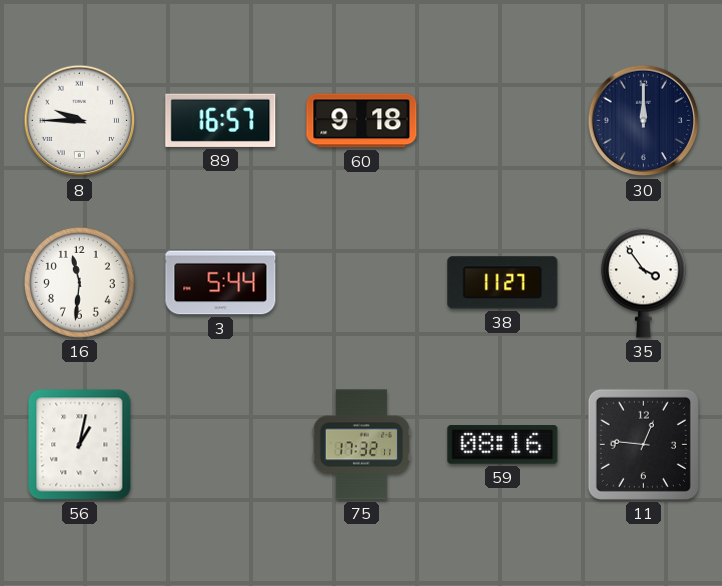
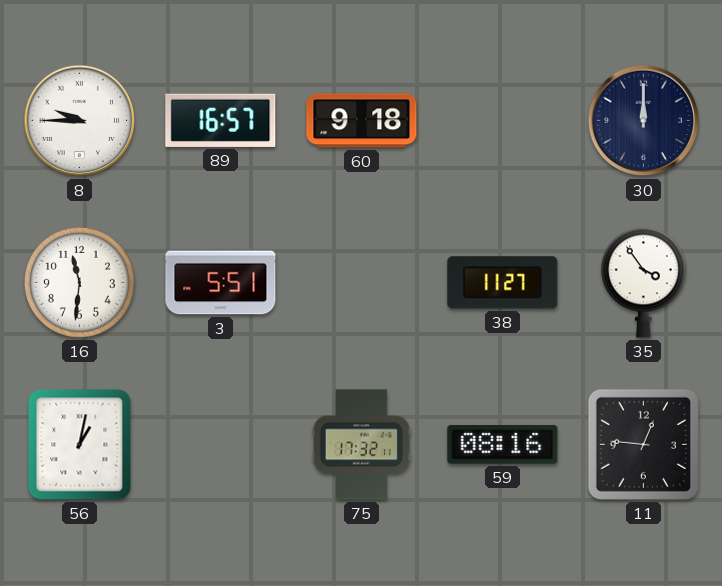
3: 5:44 -> 5:51 (221, 283)
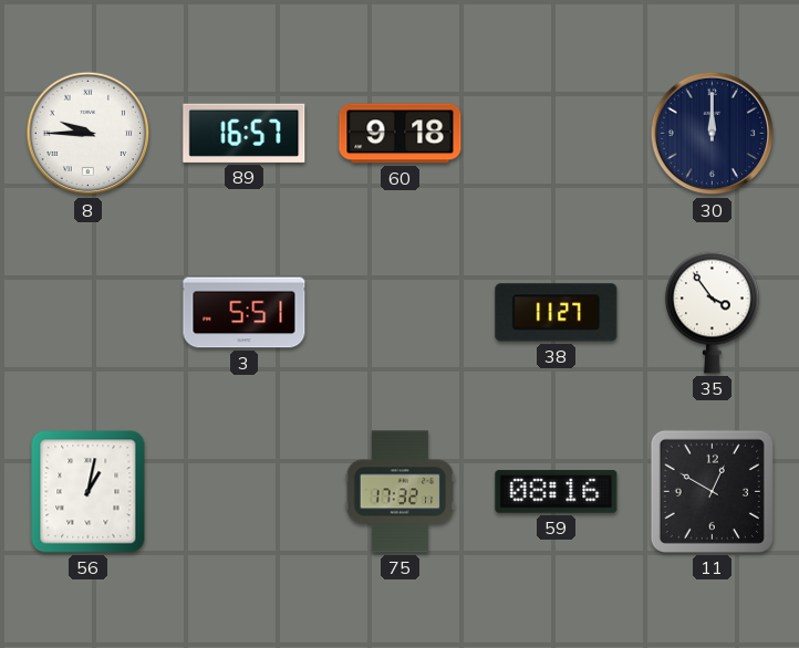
16: 11:31 -> none (79, 282)
11: 12:46 -> 12:50 (712, 491)
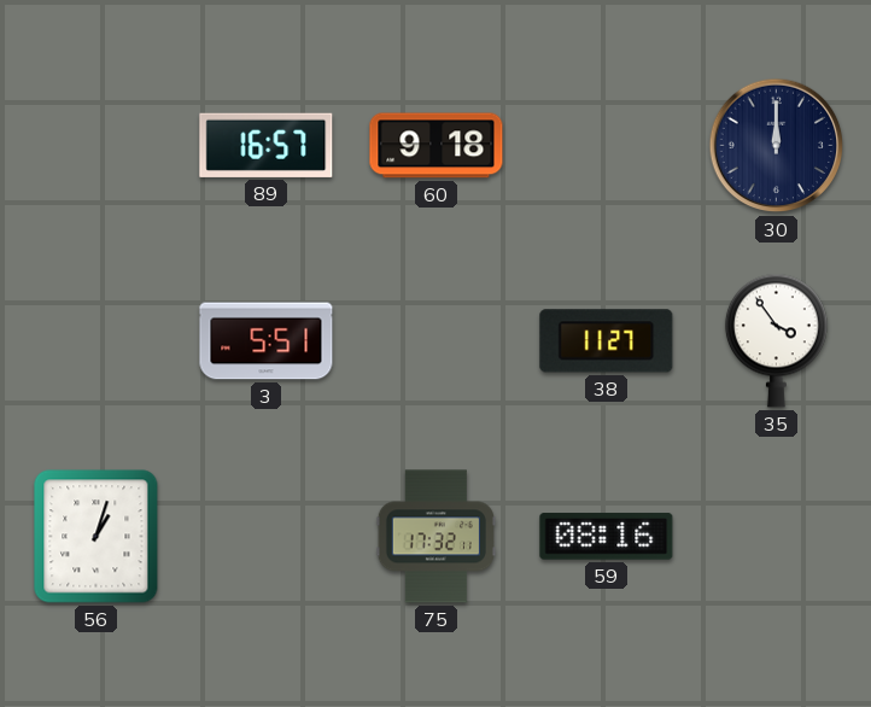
8: 9:45 -> none (89, 134)
56: 1:02 -> 1:03 (97, 537)
11: 12:50 -> none (712, 491)
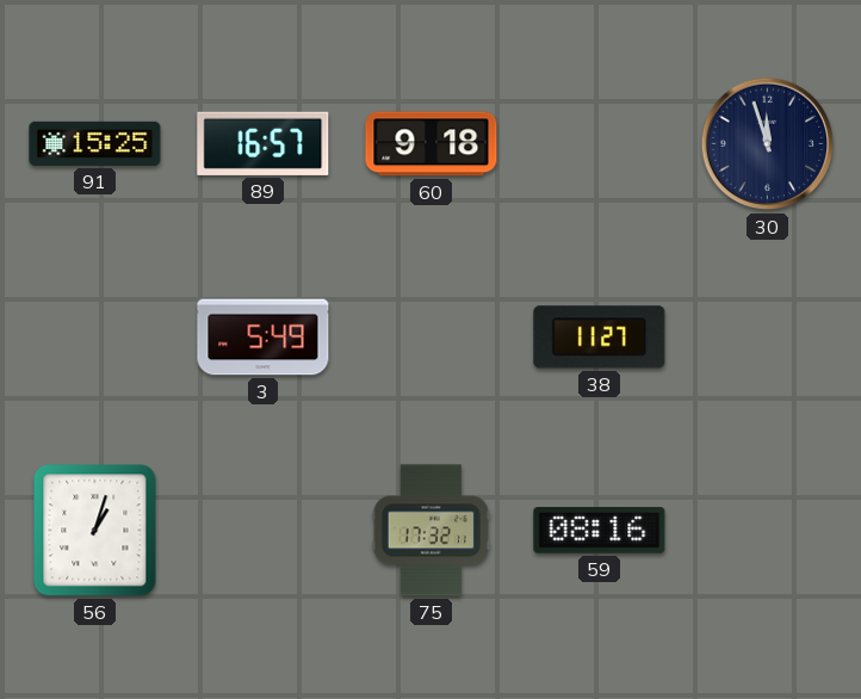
91: none -> 15:25 (95, 143)
30: 12:00 -> 11:57 (768, 144)
3: 5:51 -> 5:49 (264, 338)
35: 3:54 -> none (776, 340)
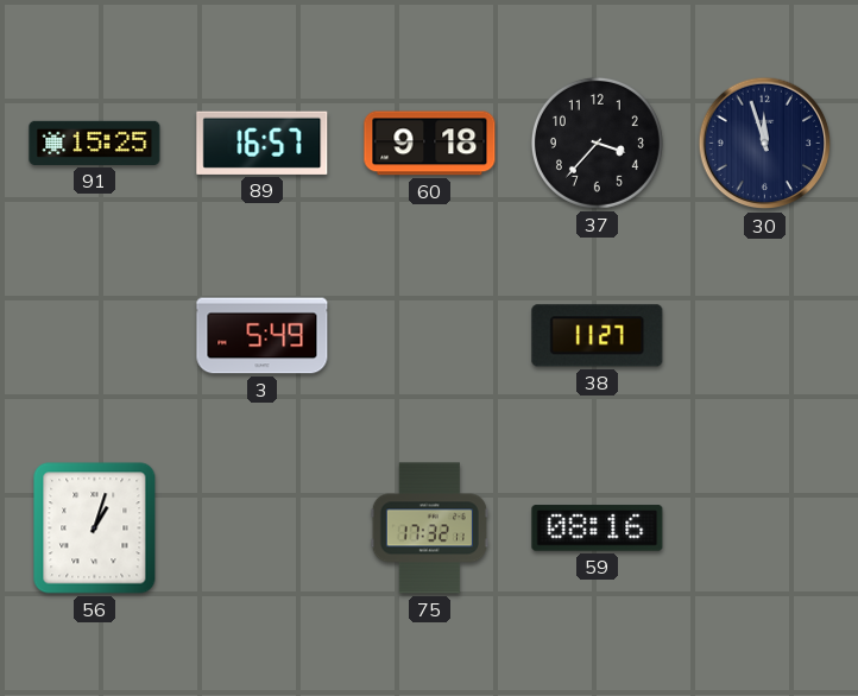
37: none -> 3:37 (597, 143)
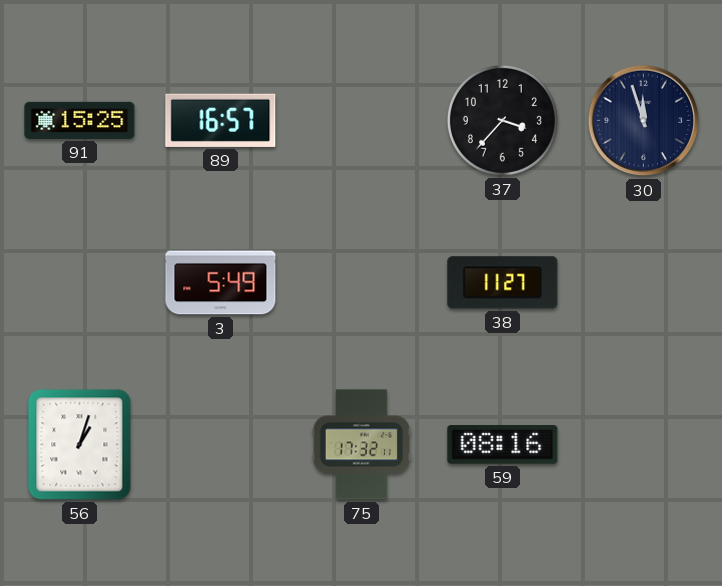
60: 9:18 -> none (430, 144)
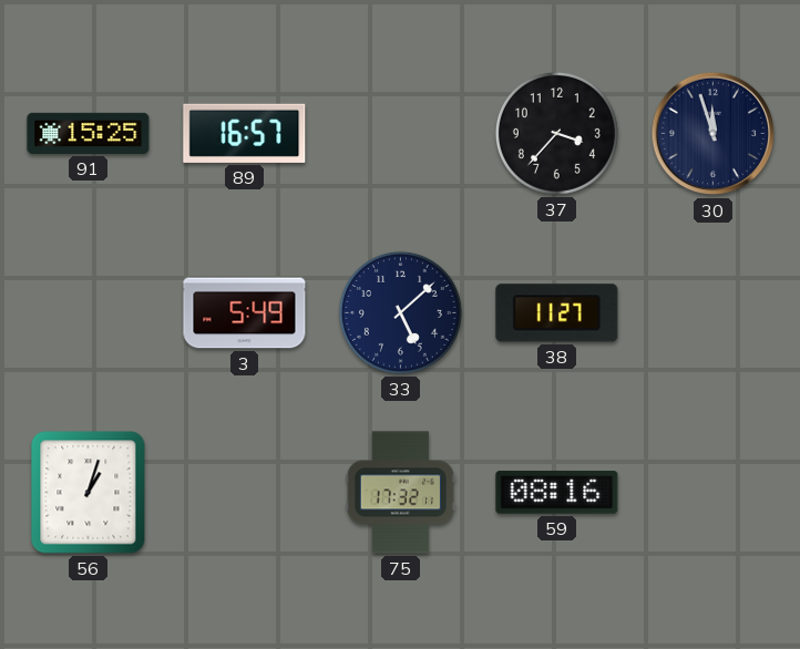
33: none -> 5:08 (400, 312)
